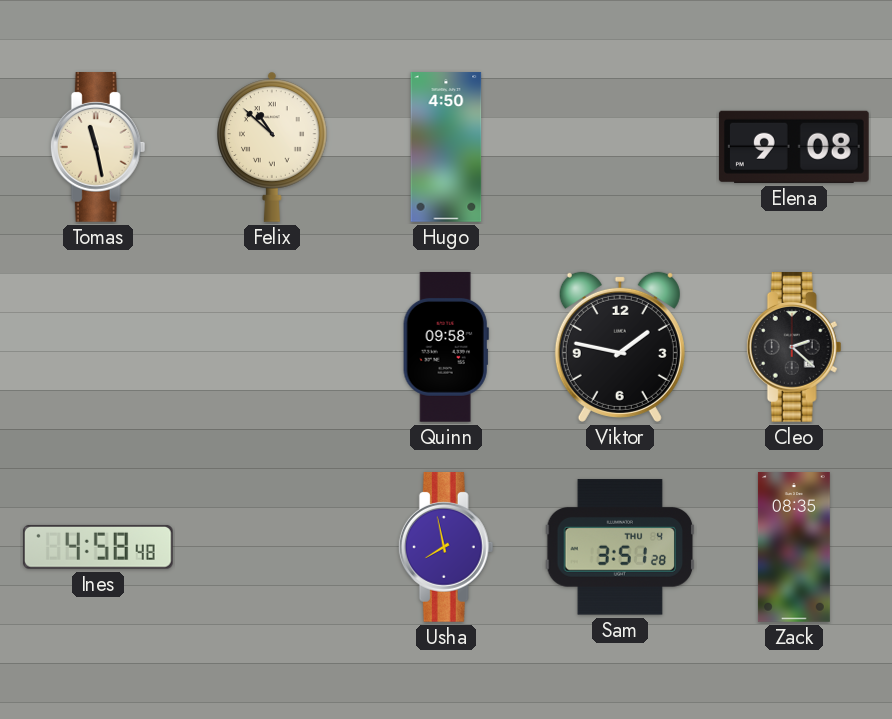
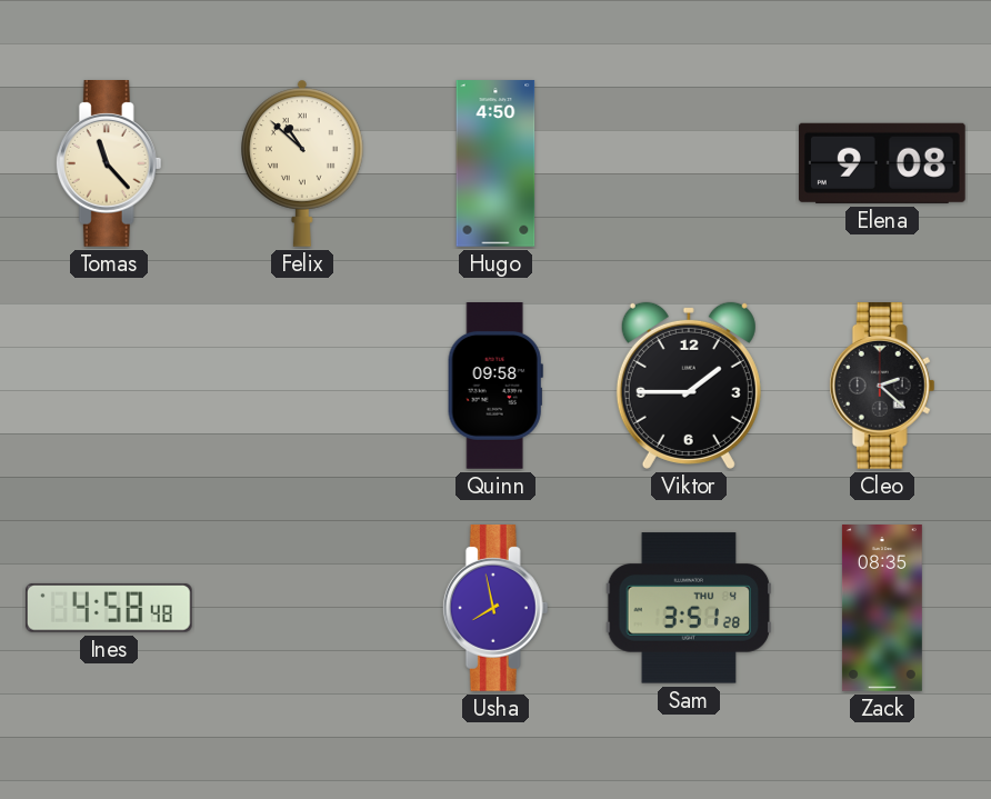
Tomas: 11:28 -> 11:23 (109, 164)
Viktor: 1:47 -> 1:45 (689, 386)
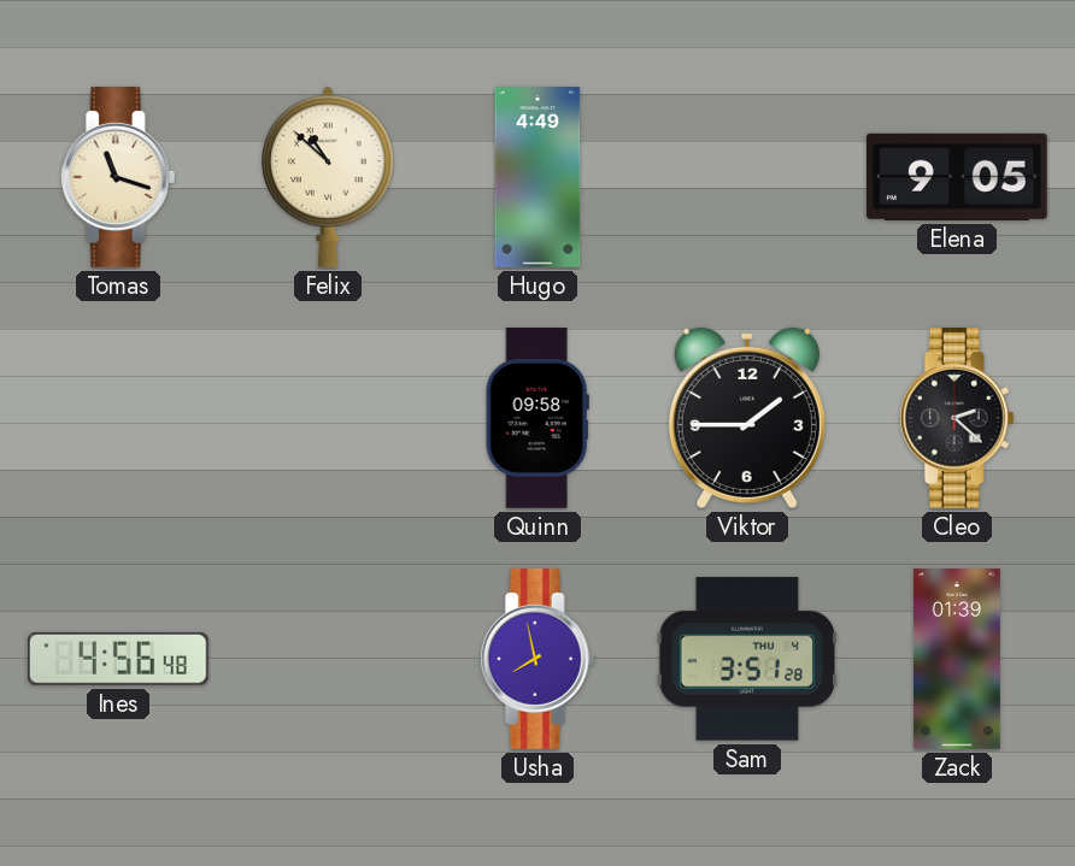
Tomas: 11:23 -> 11:18 (118, 178)
Hugo: 4:50 -> 4:49 (537, 177)
Elena: 9:08 -> 9:05 (957, 177)
Ines: 4:58 -> 4:56 (118, 659)
Zack: 08:35 -> 01:39 (957, 659)
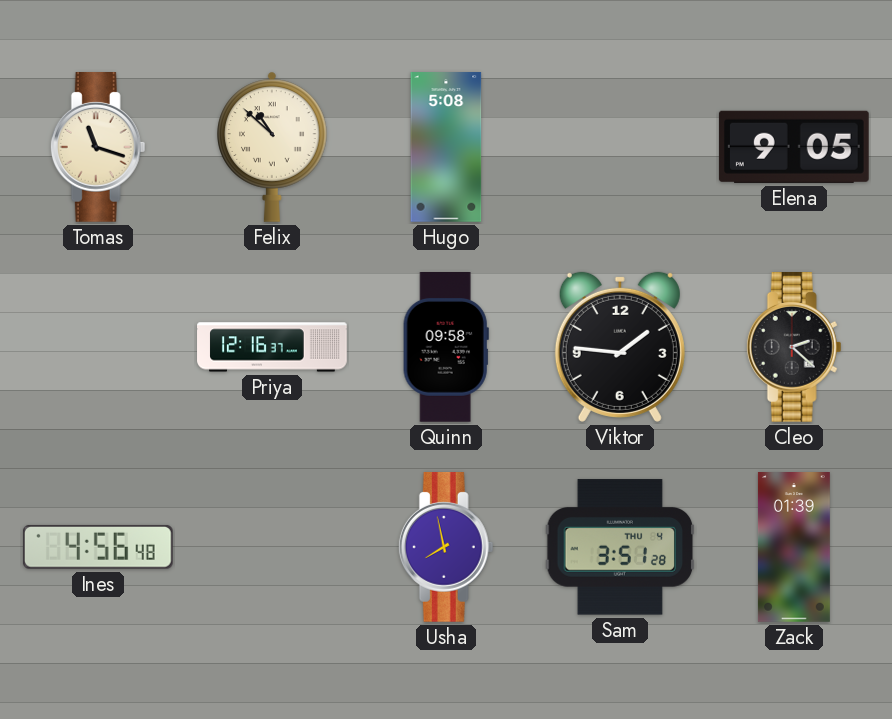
Hugo: 4:49 -> 5:08 (446, 147)
Priya: none -> 12:16 (272, 347)
Viktor: 1:45 -> 1:46 (620, 347)
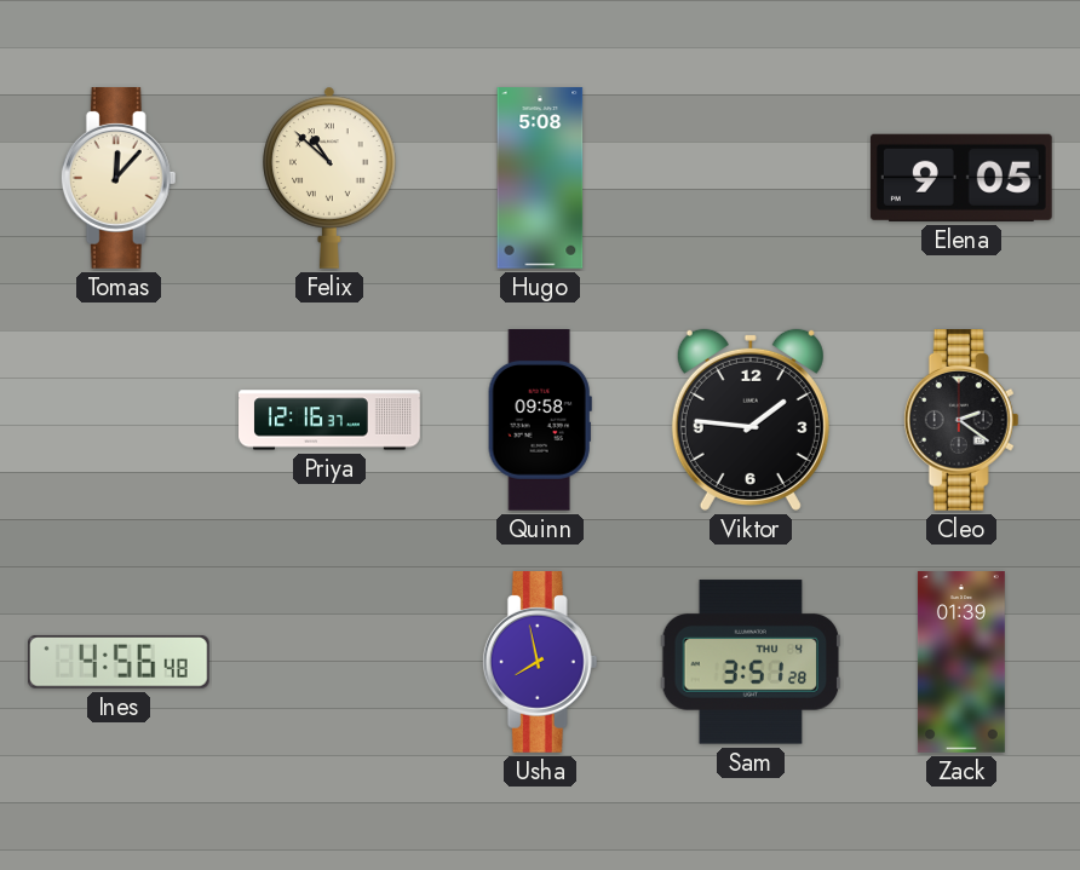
Tomas: 11:18 -> 12:07 (119, 179)
Cleo: 2:22 -> 2:21 (961, 421)
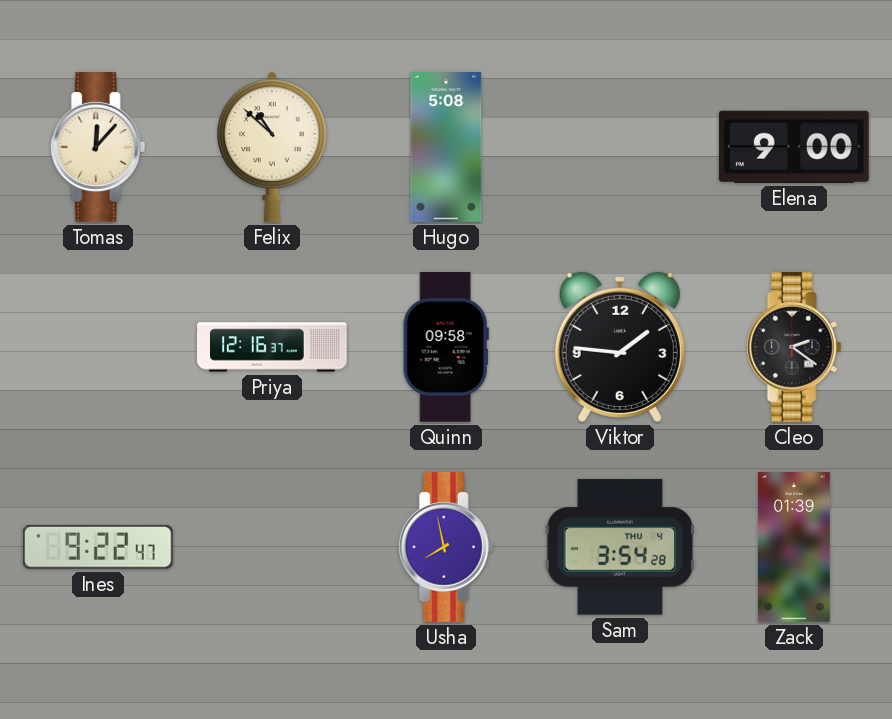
Elena: 9:05 -> 9:00 (794, 147)
Ines: 4:56 -> 9:22 (98, 547)
Sam: 3:51 -> 3:54 (620, 547)
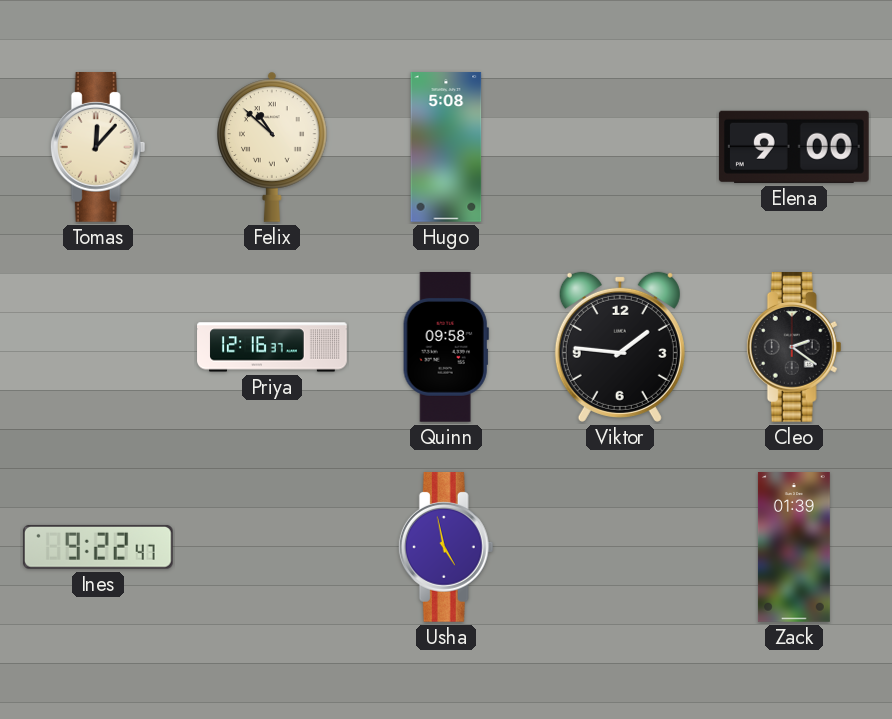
Usha: 7:58 -> 4:58 (446, 548)
Sam: 3:54 -> none (620, 547)
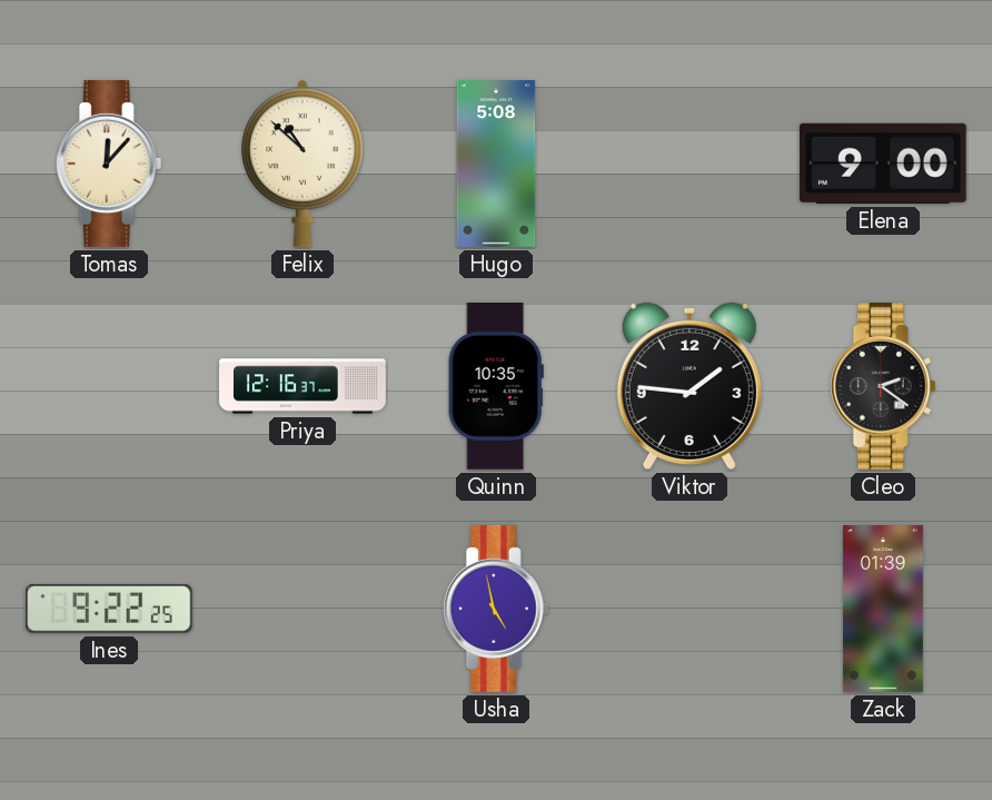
Quinn: 09:58 -> 10:35 (496, 387)
Ines: 9:22:47 -> 9:22:25 (109, 609)
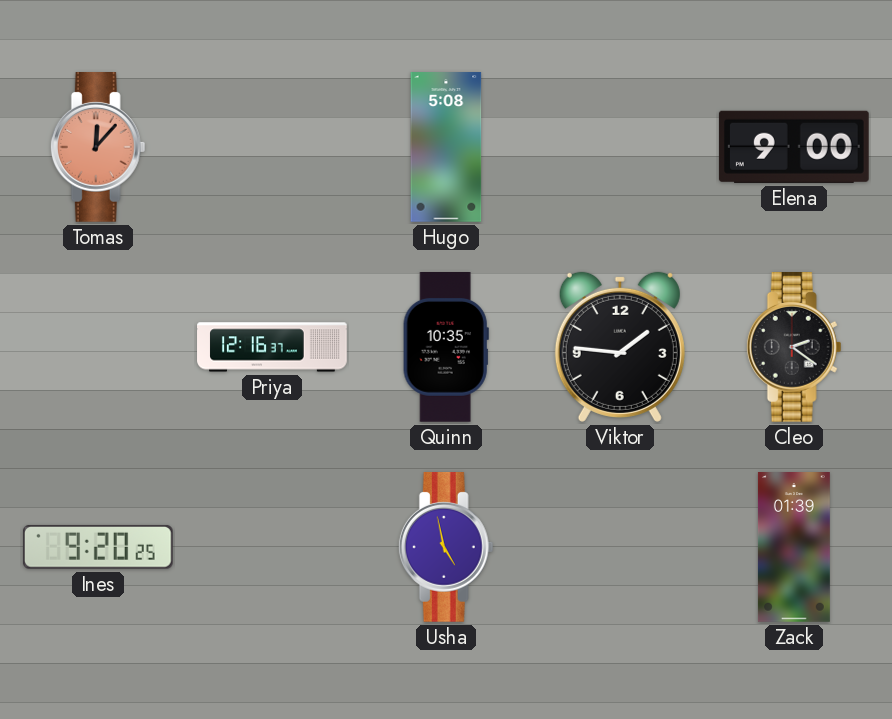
Tomas dial: cream -> salmon (98, 148)
Felix: 10:52 -> none (302, 164)
Ines: 9:22 -> 9:20 (98, 547)
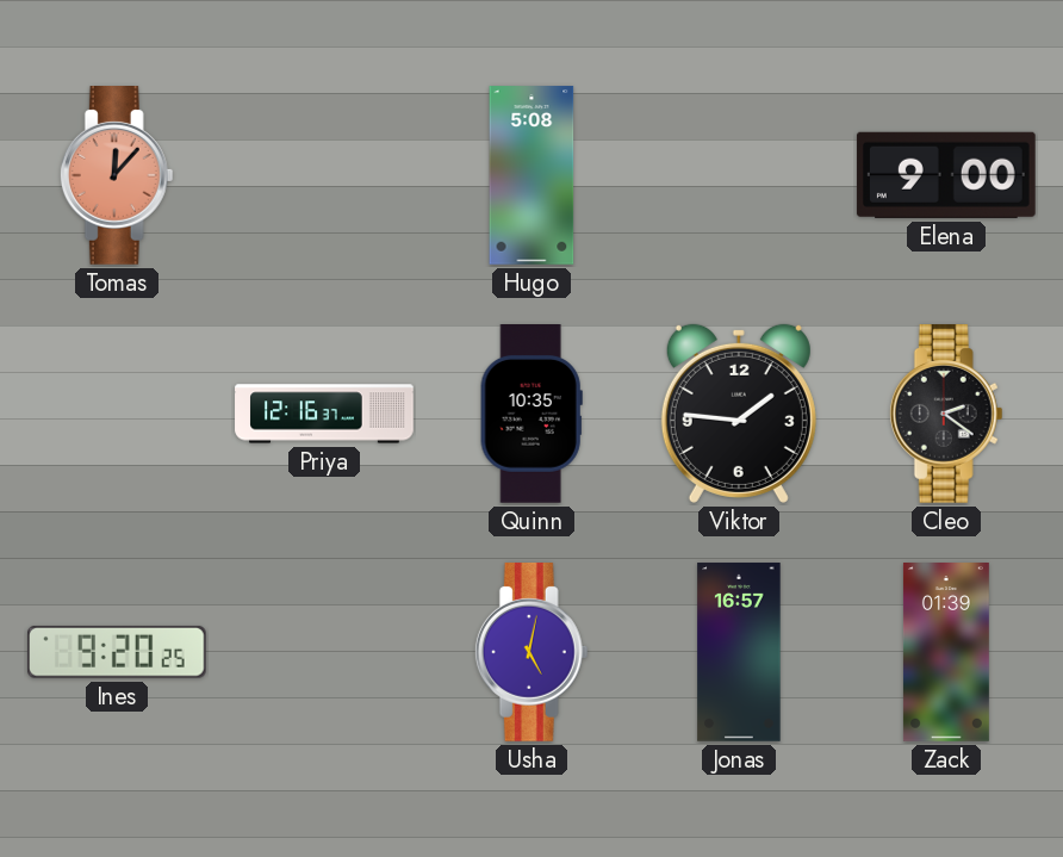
Usha: 4:58 -> 5:02 (531, 653)
Jonas: none -> 16:57 (739, 652)
